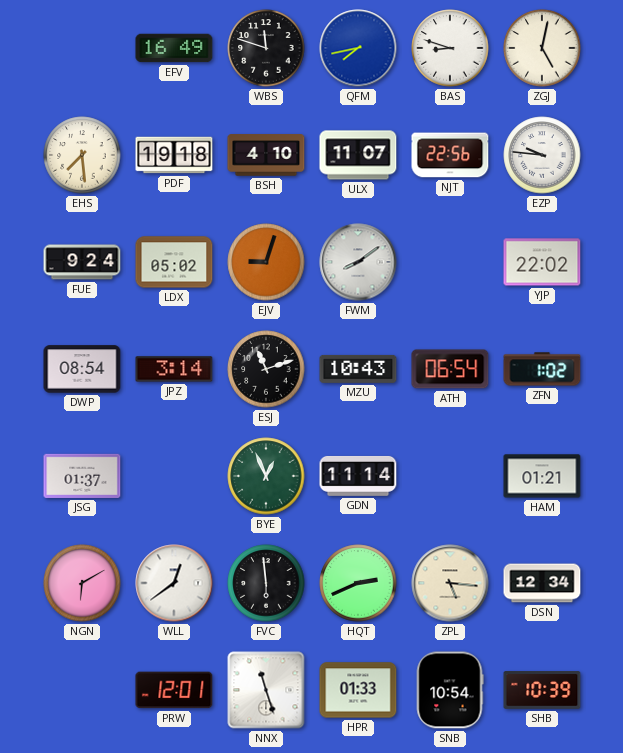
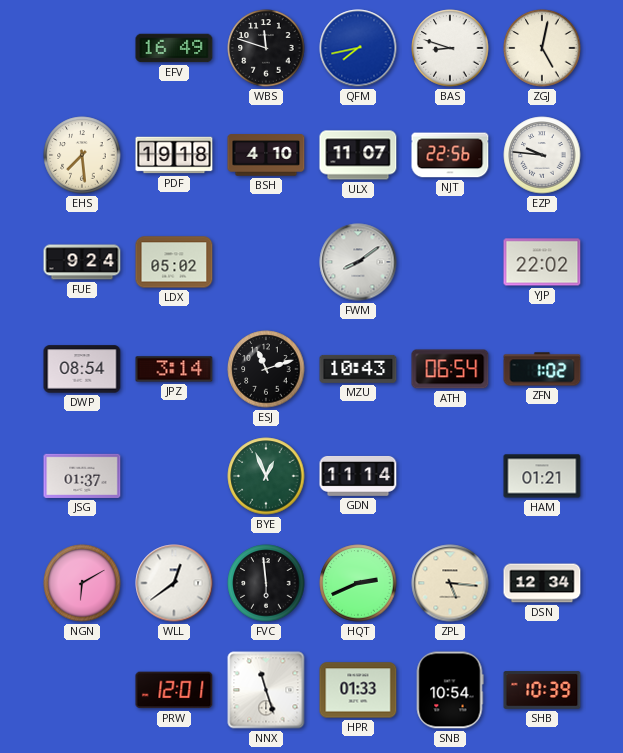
EJV: 9:03 -> none (266, 262)
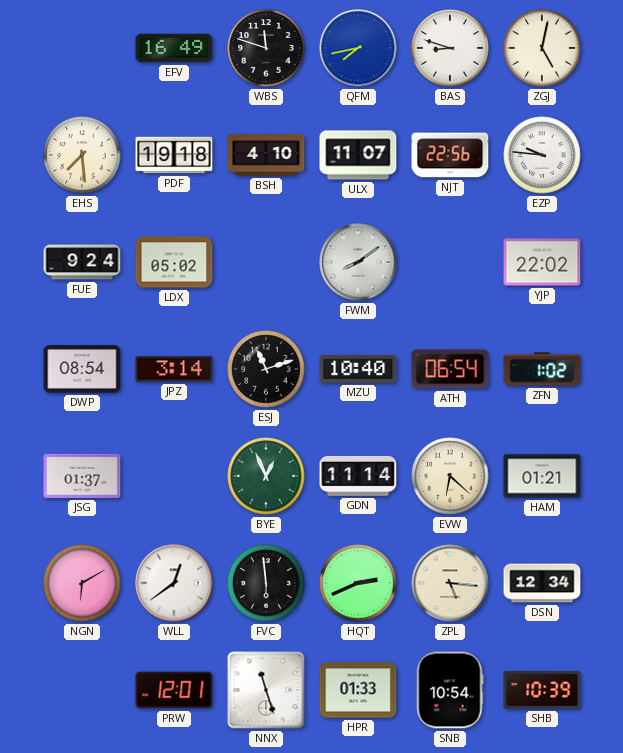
MZU: 10:43 -> 10:40 (358, 369)
EVW: none -> 6:22 (450, 476)
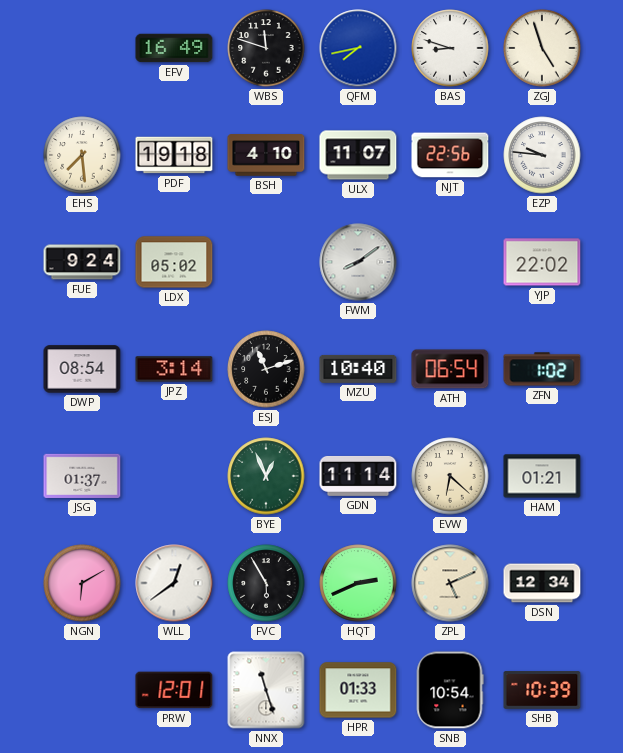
ZGJ: 5:02 -> 4:57 (542, 48)
FVC: 5:59 -> 5:55 (266, 583)
ZPL: 5:16 -> 5:11 (450, 583)
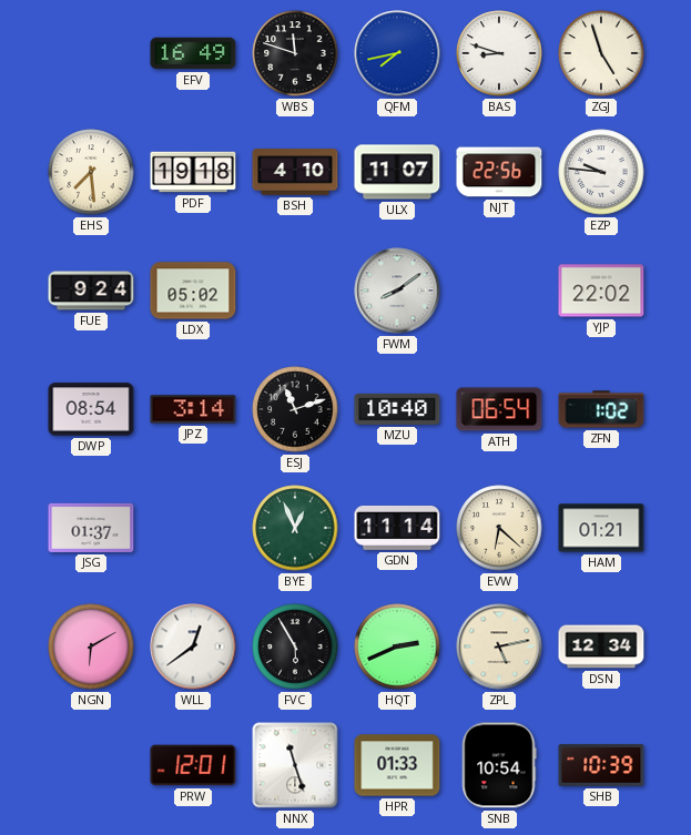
ZPL: 5:11 -> 5:13 (499, 646)
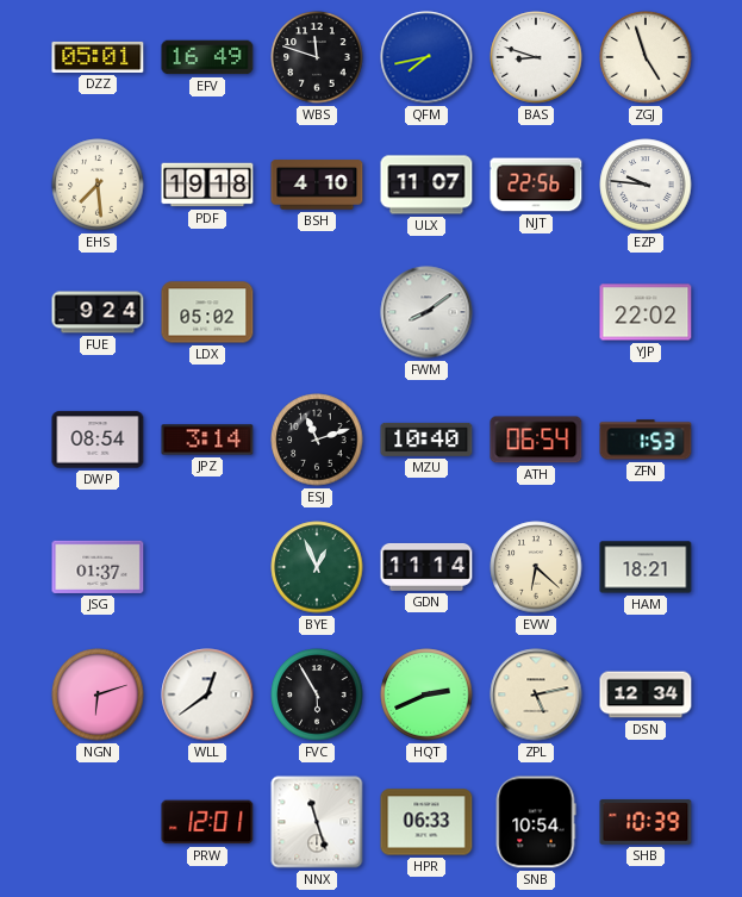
DZZ: none -> 05:01 (98, 57)
ZFN: 1:02 -> 1:53 (646, 440)
HAM: 01:21 -> 18:21 (646, 567)
NGN: 6:10 -> 6:12 (98, 694)
HPR: 01:33 -> 06:33 (426, 822)
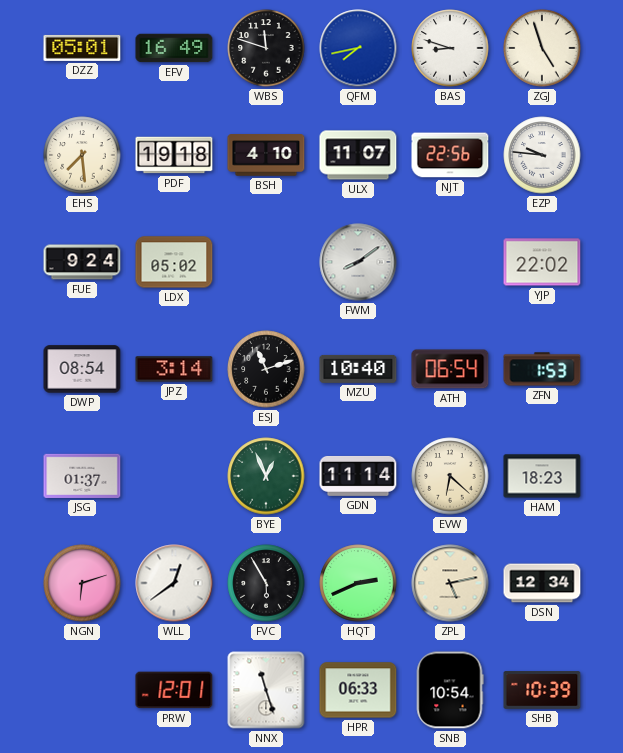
HAM: 18:21 -> 18:23 (542, 476)
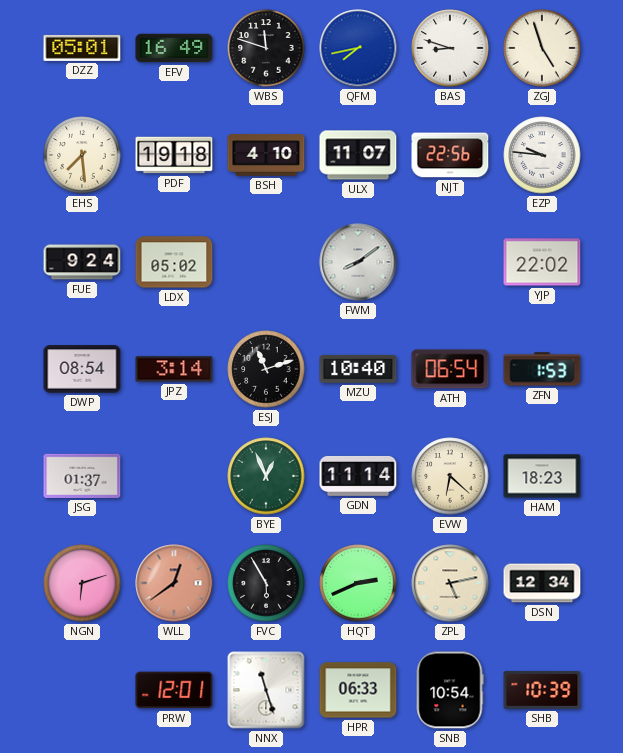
WLL dial: white -> salmon (174, 583)
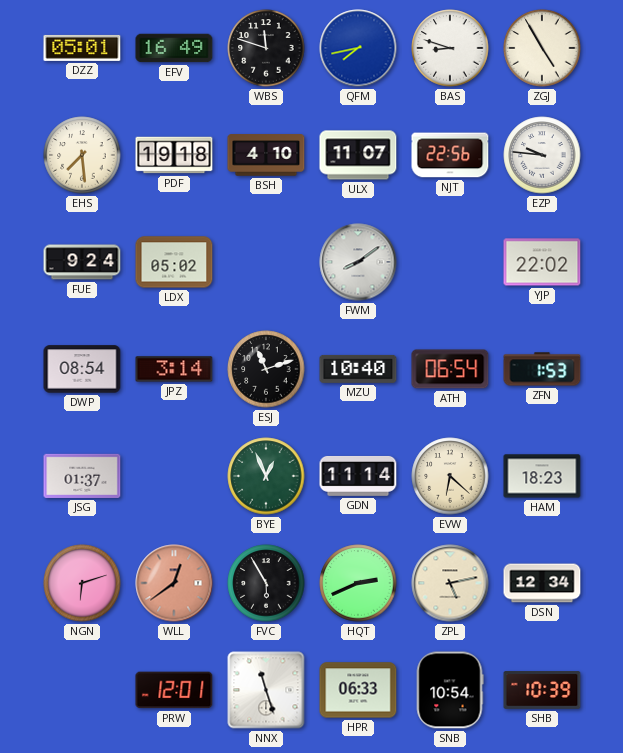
ZGJ: 4:57 -> 4:55 (542, 48)
